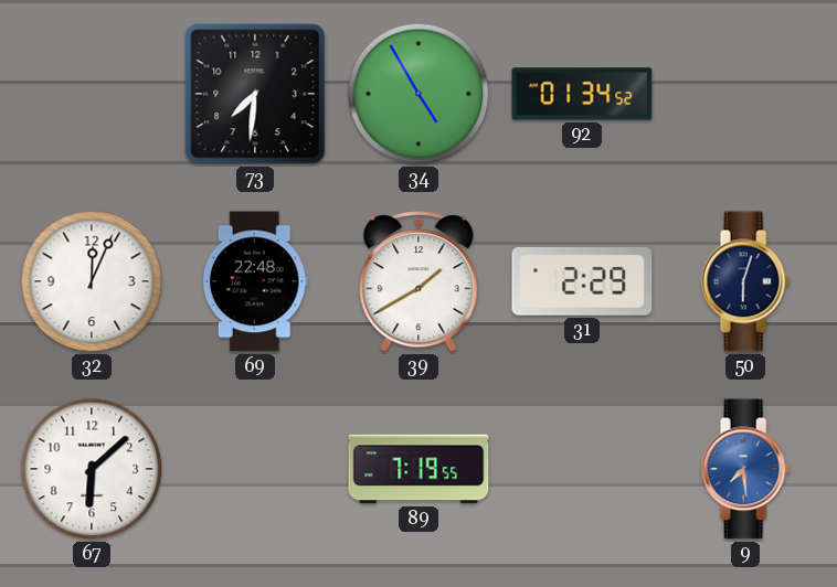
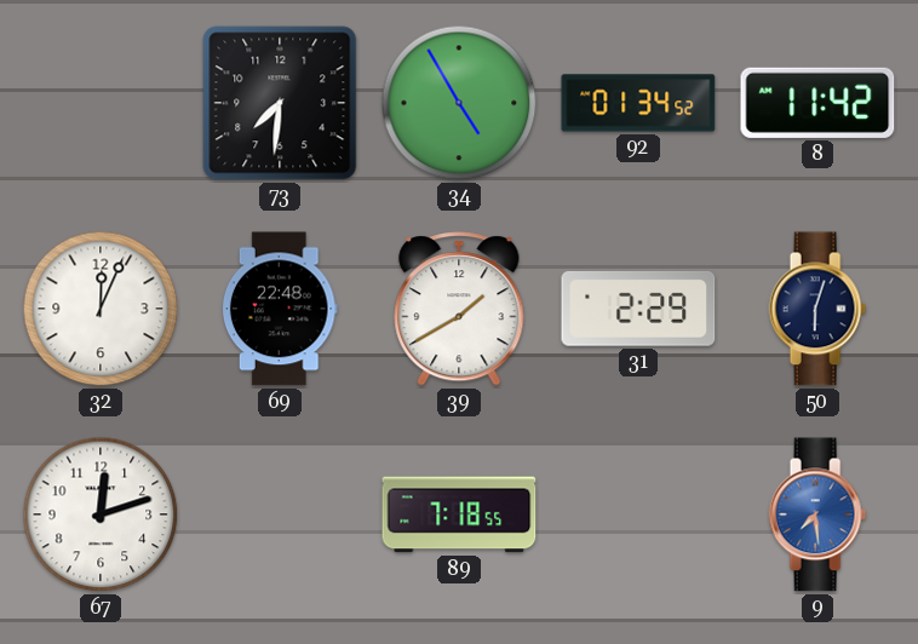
8: none -> 11:42 (817, 103)
67: 6:08 -> 12:12 (101, 514)
89: 7:19 -> 7:18 (459, 514)
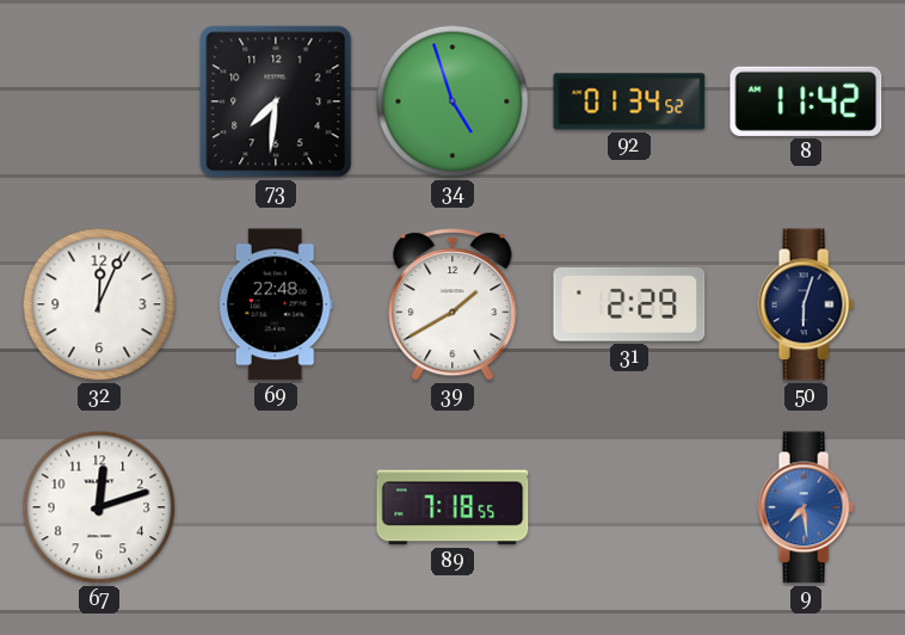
34: 4:55 -> 4:57 (452, 101)
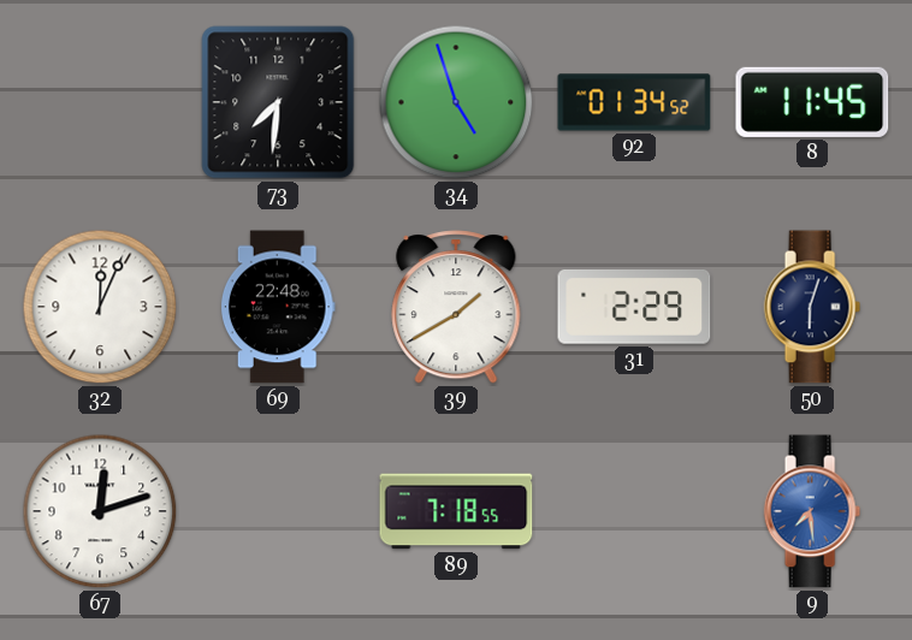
8: 11:42 -> 11:45 (812, 102)
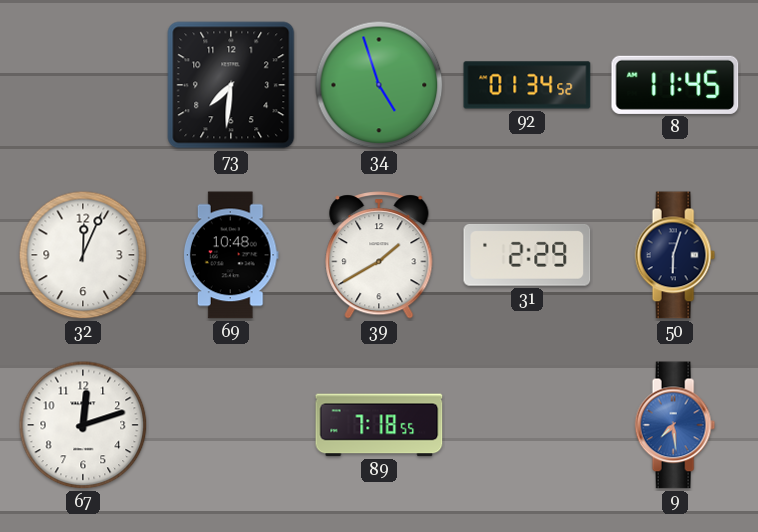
69: 22:48 -> 10:48 (231, 255)
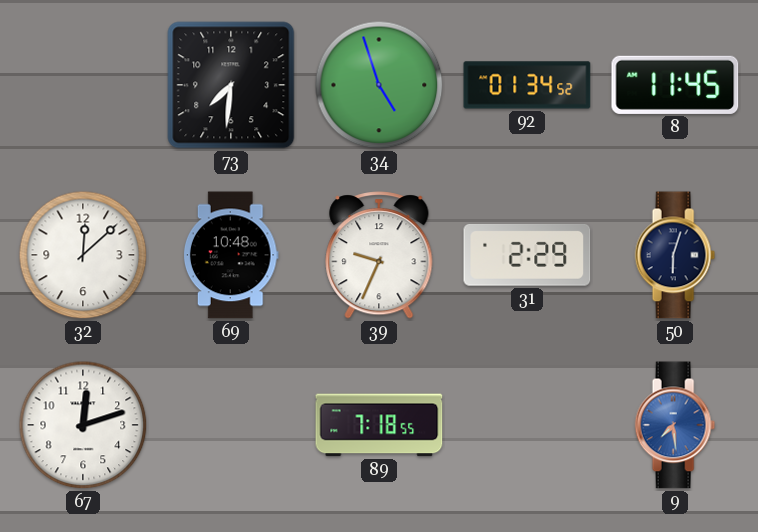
32: 12:04 -> 12:08 (83, 255)
39: 1:40 -> 9:34 (379, 255)
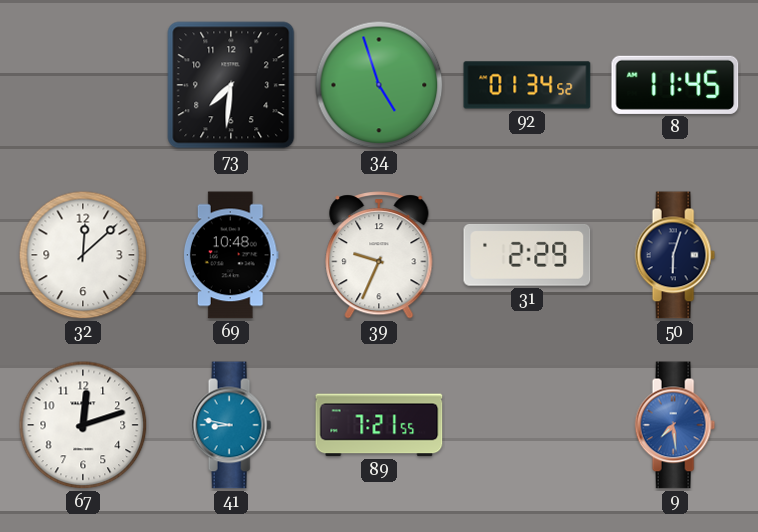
41: none -> 8:47 (231, 425)
89: 7:18 -> 7:21 (379, 425)
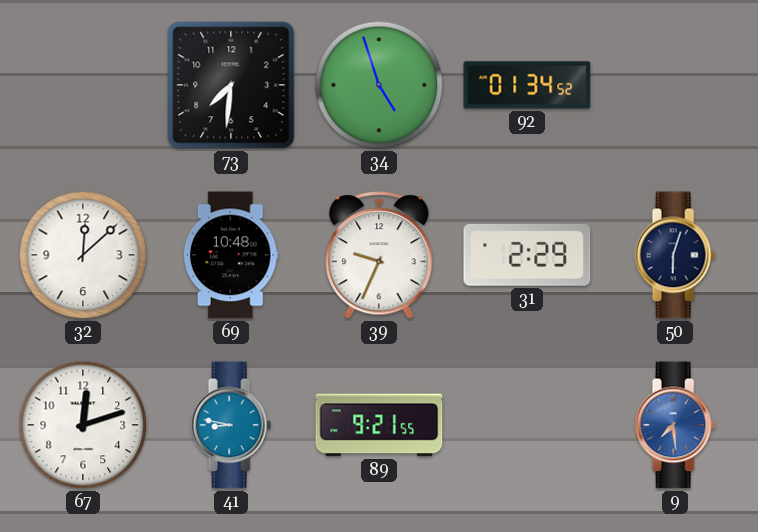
8: 11:45 -> none (675, 85)
89: 7:21 -> 9:21 (379, 425)
